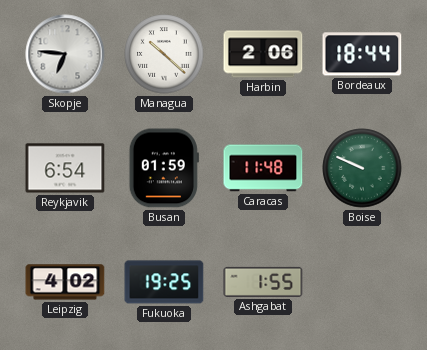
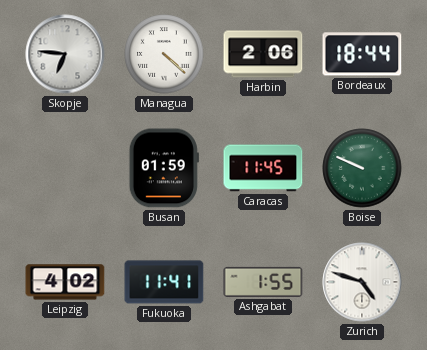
Managua: 10:22 -> 4:22 (164, 54)
Reykjavik: 6:54 -> none (65, 168)
Caracas: 11:48 -> 11:45 (263, 168)
Fukuoka: 19:25 -> 11:41 (164, 282)
Zurich: none -> 4:48 (362, 282)
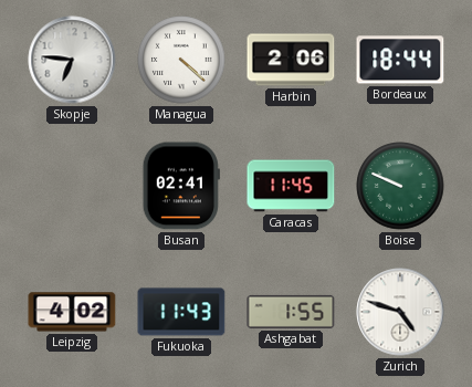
Busan: 01:59 -> 02:41 (181, 186)
Fukuoka: 11:41 -> 11:43 (181, 312)
